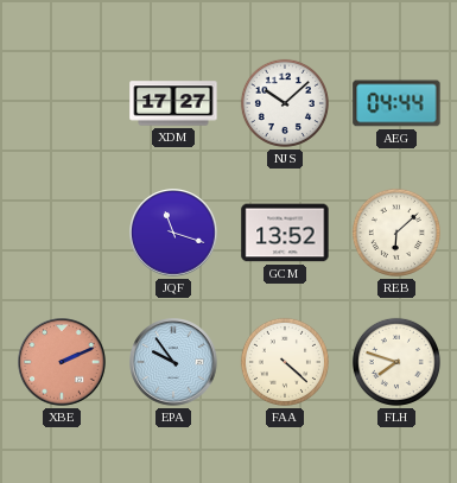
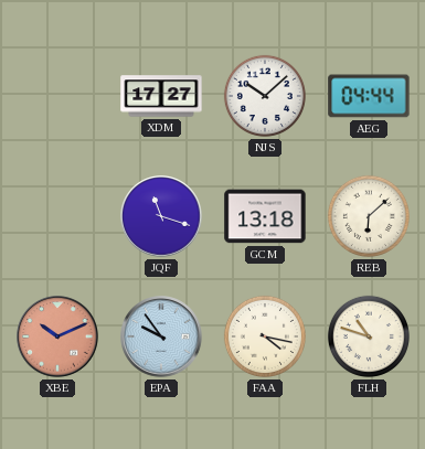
GCM: 13:52 -> 13:18 (265, 216)
XBE: 2:11 -> 10:11 (57, 336)
FAA: 4:22 -> 4:17 (265, 336)
FLH: 7:48 -> 10:48 (369, 336)
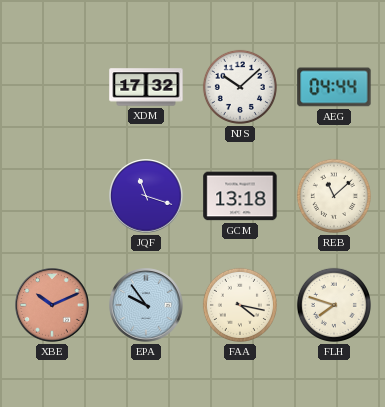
XDM: 17:27 -> 17:32 (146, 87)
REB: 6:08 -> 11:08 (334, 196)
FLH: 10:48 -> 7:48 (334, 305)
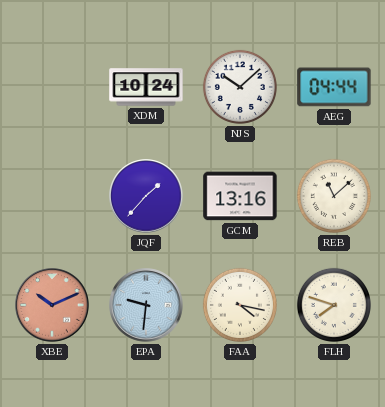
XDM: 17:32 -> 10:24 (146, 87)
JQF: 11:18 -> 1:37 (146, 196)
GCM: 13:18 -> 13:16 (240, 196)
EPA: 9:54 -> 9:31 (146, 305)
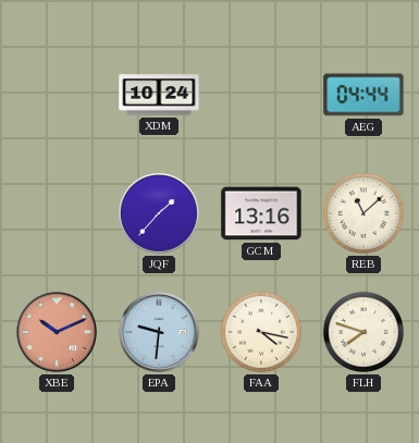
NJS: 10:08 -> none (240, 87)
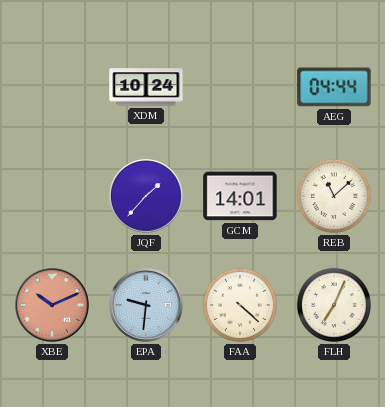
GCM: 13:16 -> 14:01 (240, 196)
FAA: 4:17 -> 4:22 (240, 305)
FLH: 7:48 -> 7:04 (334, 305)
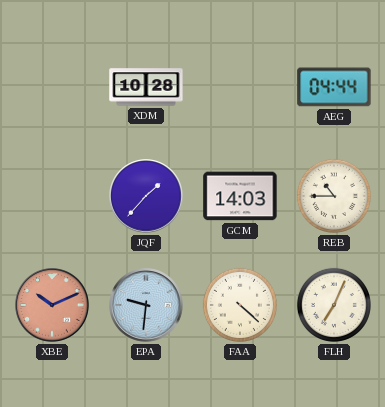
XDM: 10:24 -> 10:28 (146, 87)
GCM: 14:01 -> 14:03 (240, 196)
REB: 11:08 -> 10:45 (334, 196)
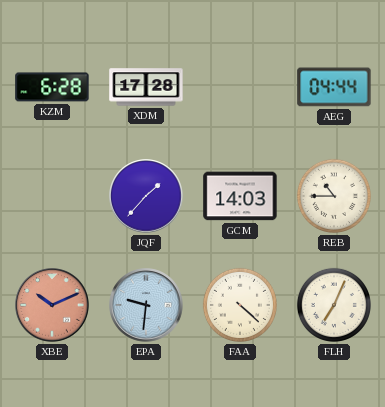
KZM: none -> 6:28 (52, 87)
XDM: 10:28 -> 17:28 (146, 87)
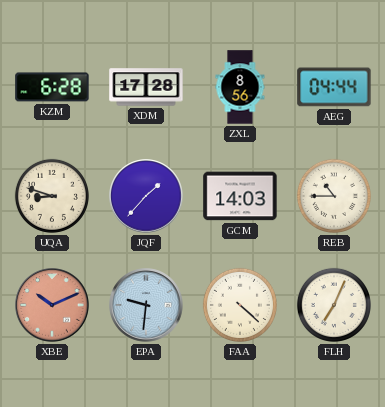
ZXL: none -> 8:56 (240, 87)
UQA: none -> 8:48 (52, 196)
